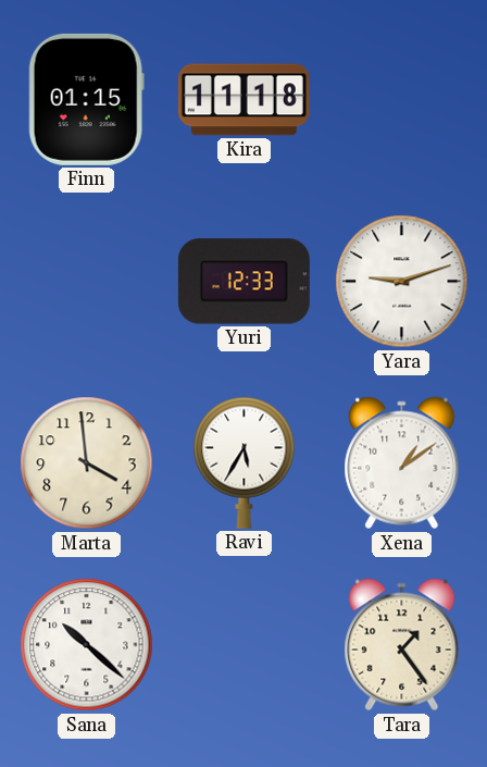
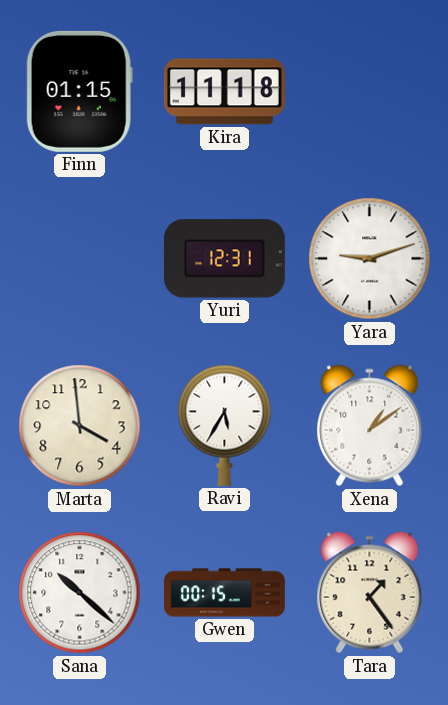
Yuri: 12:33 -> 12:31 (224, 259)
Gwen: none -> 00:15 (224, 593)
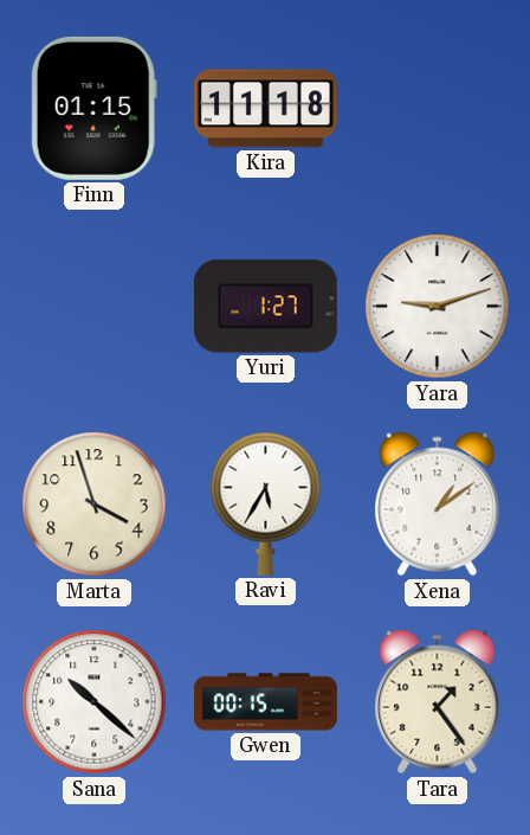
Yuri: 12:31 -> 1:27 (265, 307)
Marta: 3:59 -> 3:57 (95, 505)
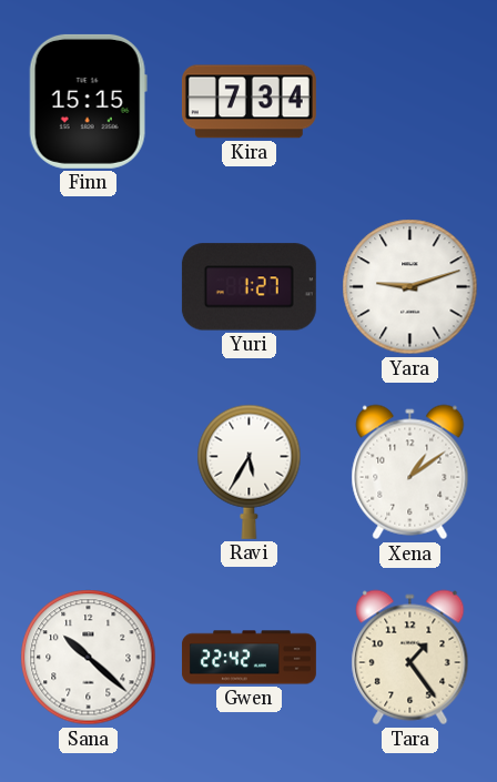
Finn: 01:15 -> 15:15 (88, 101)
Kira: 11:18 -> 7:34 (248, 102)
Marta: 3:57 -> none (95, 505)
Gwen: 00:15 -> 22:42 (248, 658)
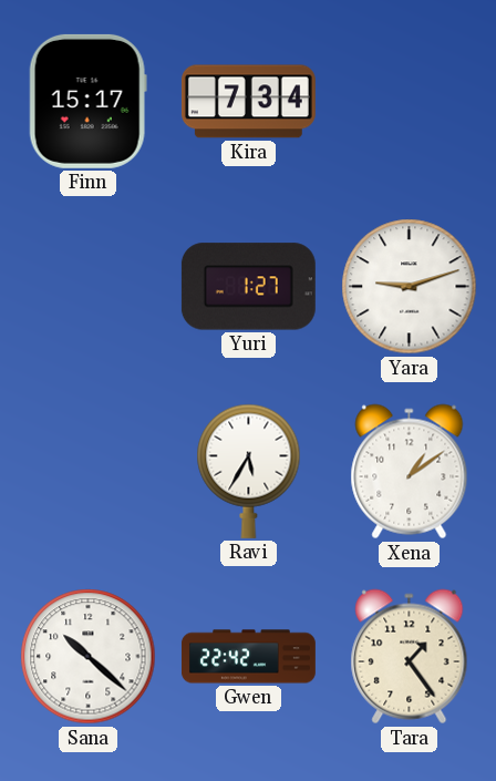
Finn: 15:15 -> 15:17 (87, 101)
